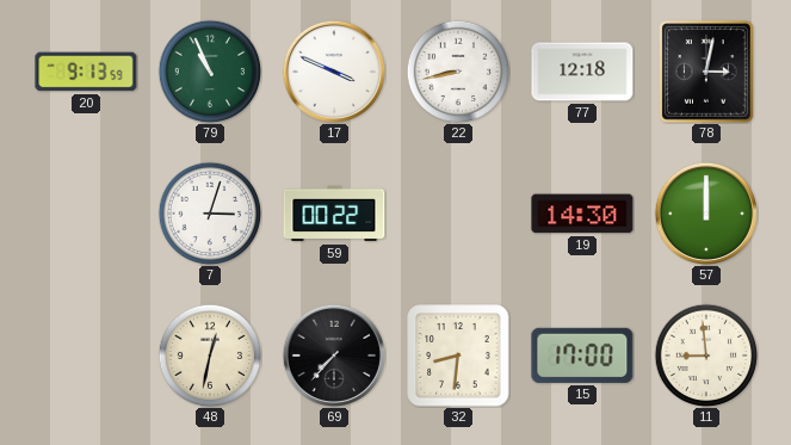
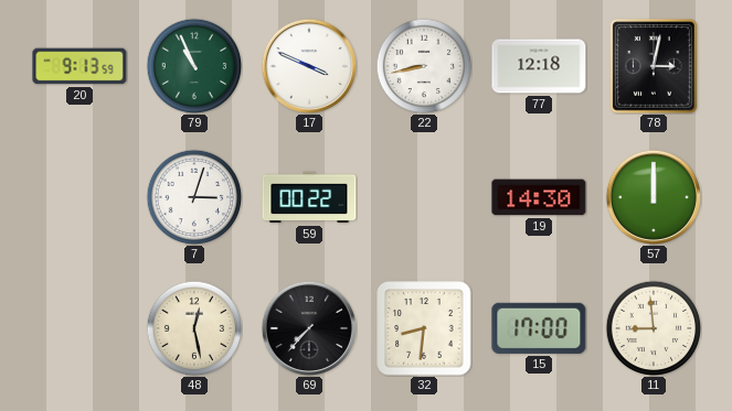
48: 12:32 -> 12:28 (194, 328)
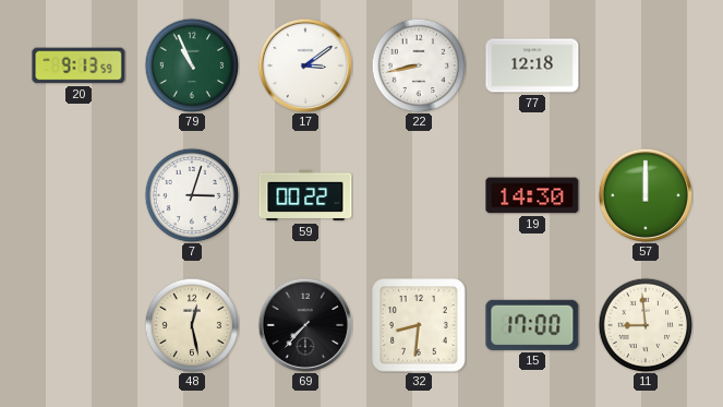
17: 3:49 -> 3:09 (304, 64)
78: 3:02 -> none (655, 66)
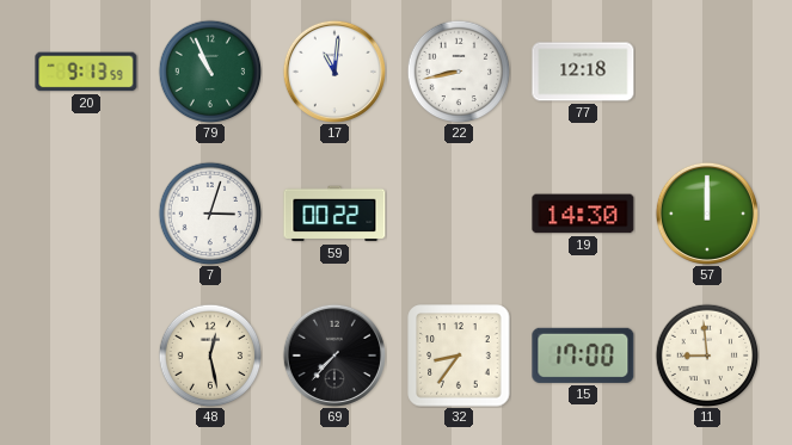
17: 3:09 -> 11:01 (333, 70)
32: 8:31 -> 8:36 (459, 356)
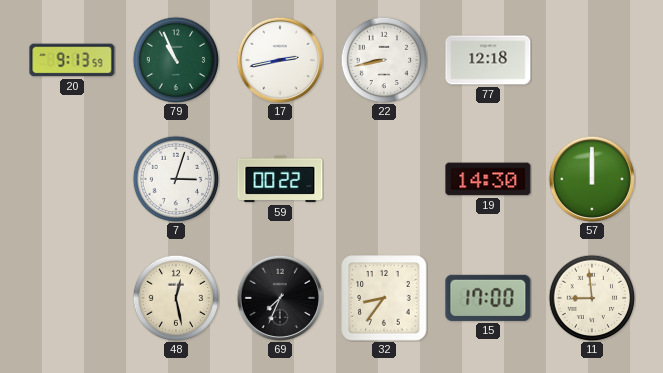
17: 11:01 -> 2:43 (279, 59)
69: 7:37 -> 7:34 (279, 297)
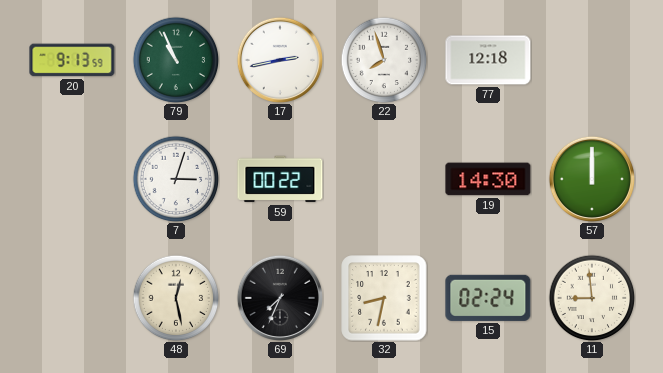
22: 8:43 -> 7:57 (384, 60)
32: 8:36 -> 8:32 (384, 298)
15: 17:00 -> 02:24 (488, 298)
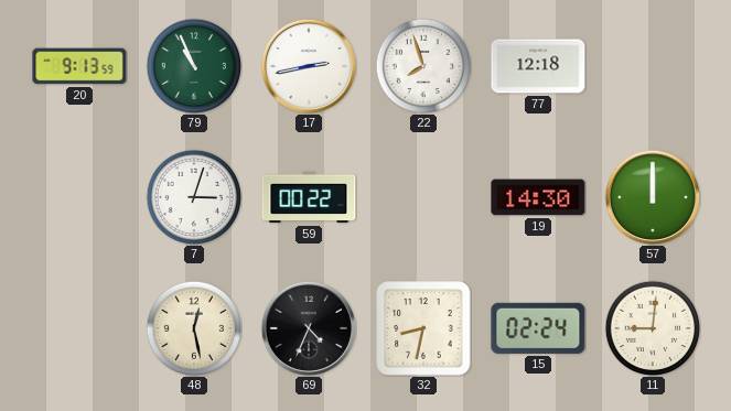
69: 7:34 -> 4:34 (308, 327)
11: 8:59 -> 9:01 (653, 328)
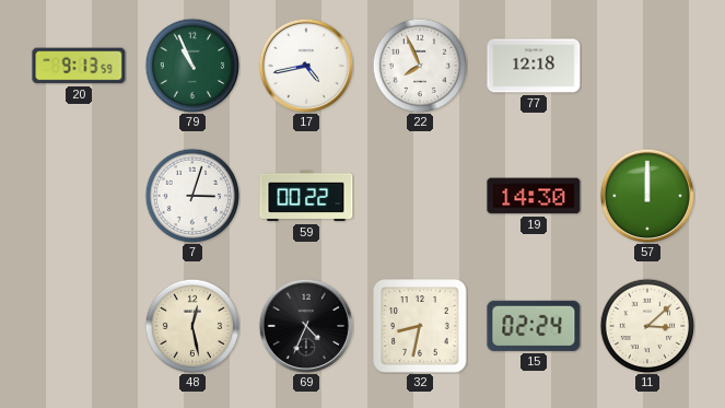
17: 2:43 -> 4:43 (305, 65)
22: 7:57 -> 7:56 (420, 66)
11: 9:01 -> 3:08 (647, 326)
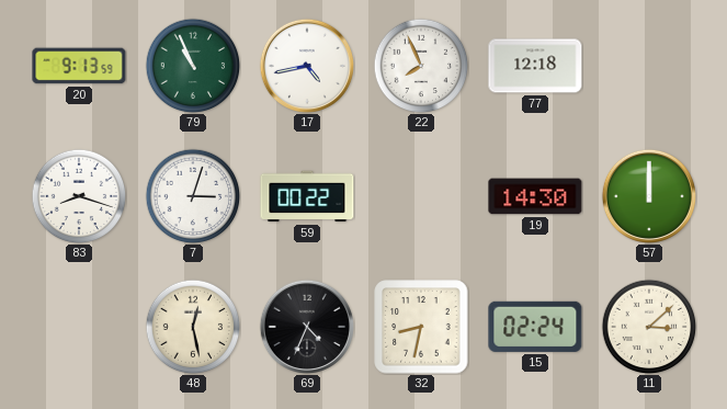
83: none -> 8:18 (79, 196)
